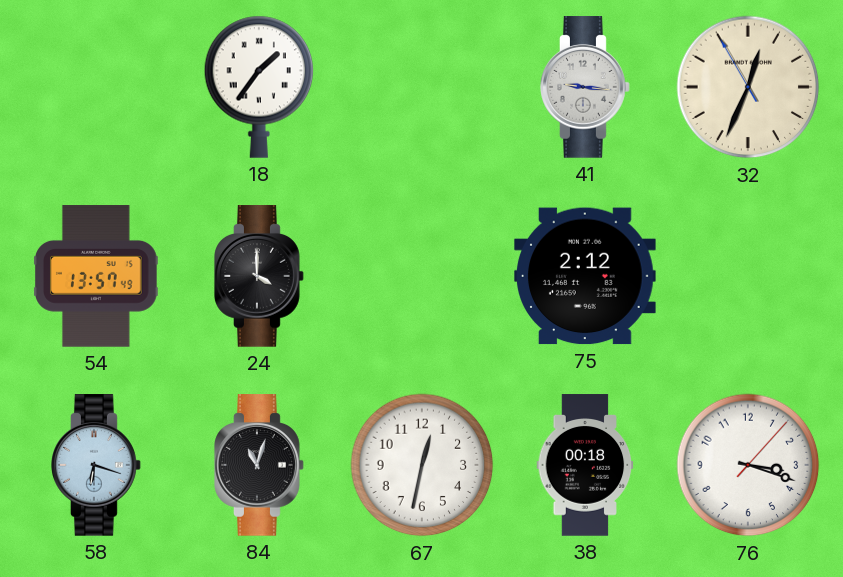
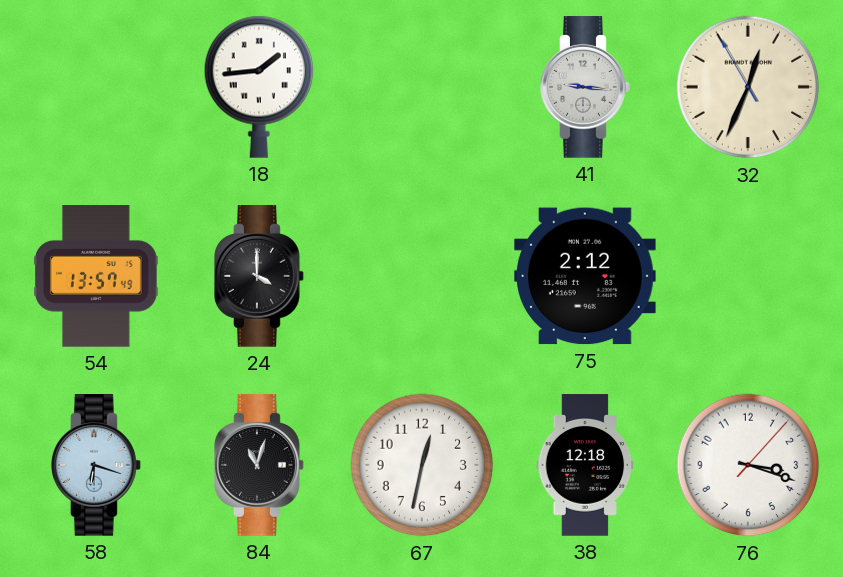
18: 1:36 -> 1:44 (259, 87)
38: 00:18 -> 12:18 (585, 465)
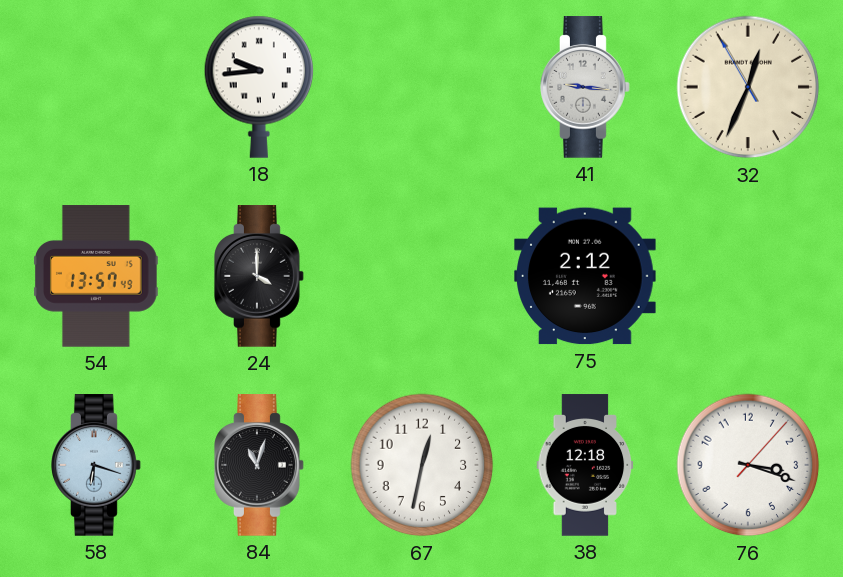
18: 1:44 -> 9:44 (259, 87)
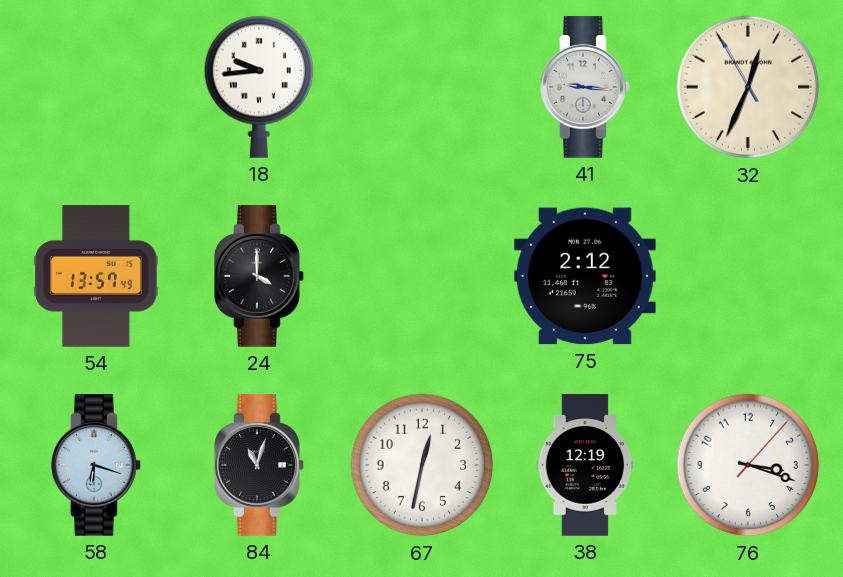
38: 12:18 -> 12:19 (585, 465)
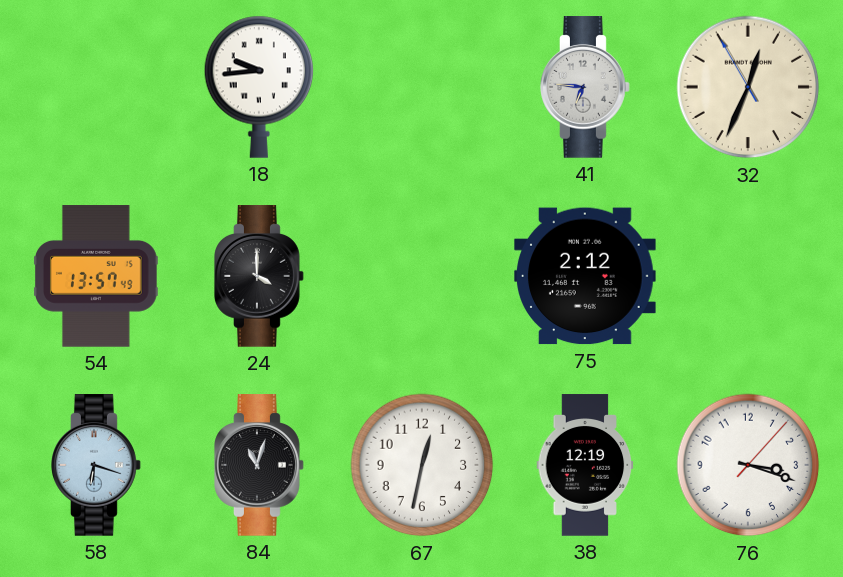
41: 9:16 -> 6:46 (585, 87)
